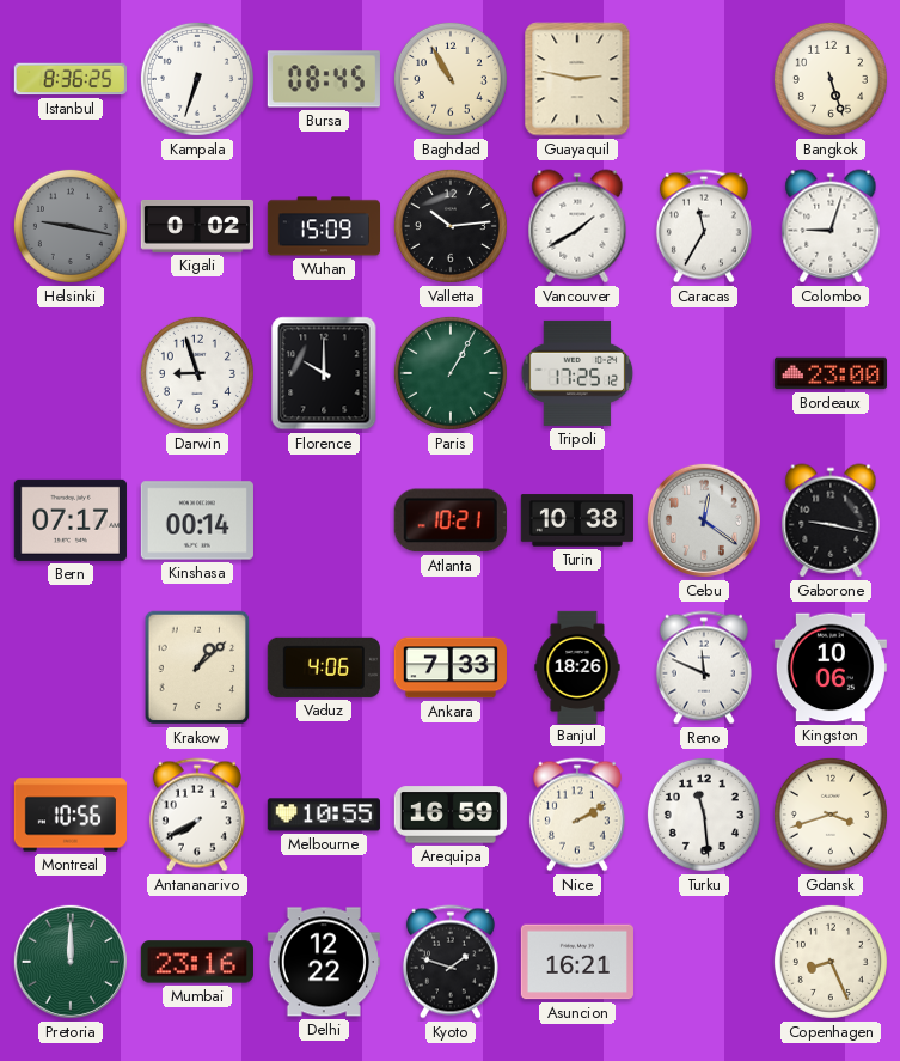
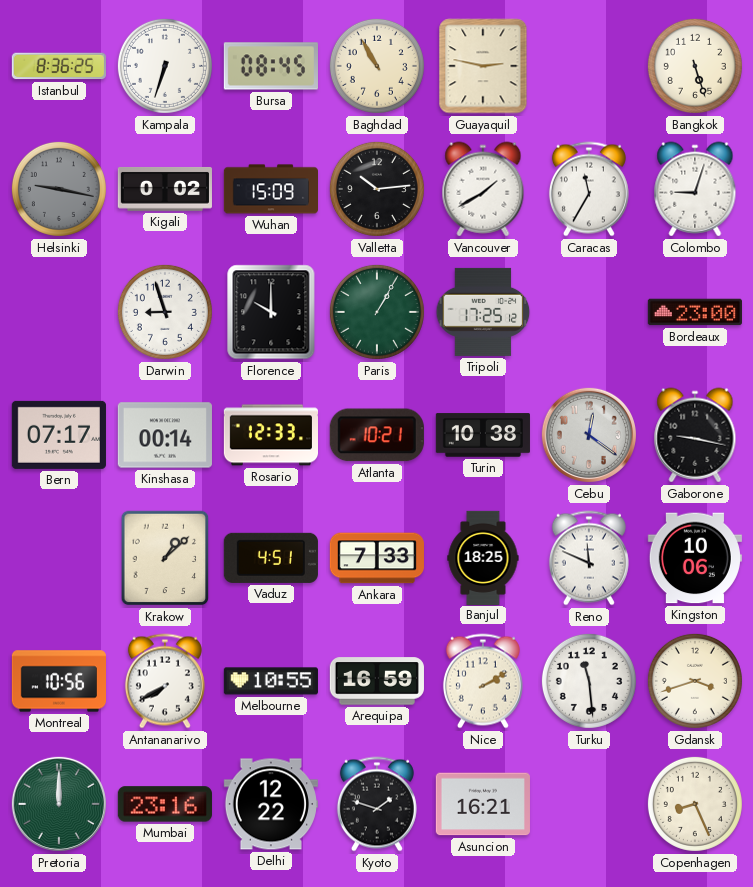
Rosario: none -> 12:33 (270, 435)
Vaduz: 4:06 -> 4:51 (271, 558)
Banjul: 18:26 -> 18:25 (483, 557)
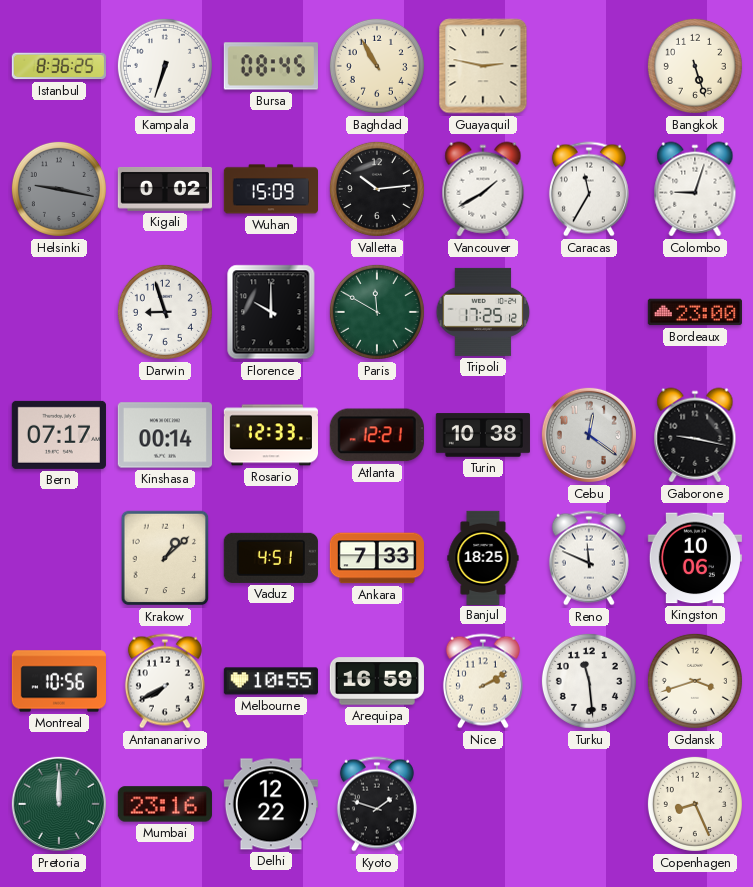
Paris: 1:05 -> 11:50 (377, 312)
Atlanta: 10:21 -> 12:21 (377, 435)
Asuncion: 16:21 -> none (483, 804)
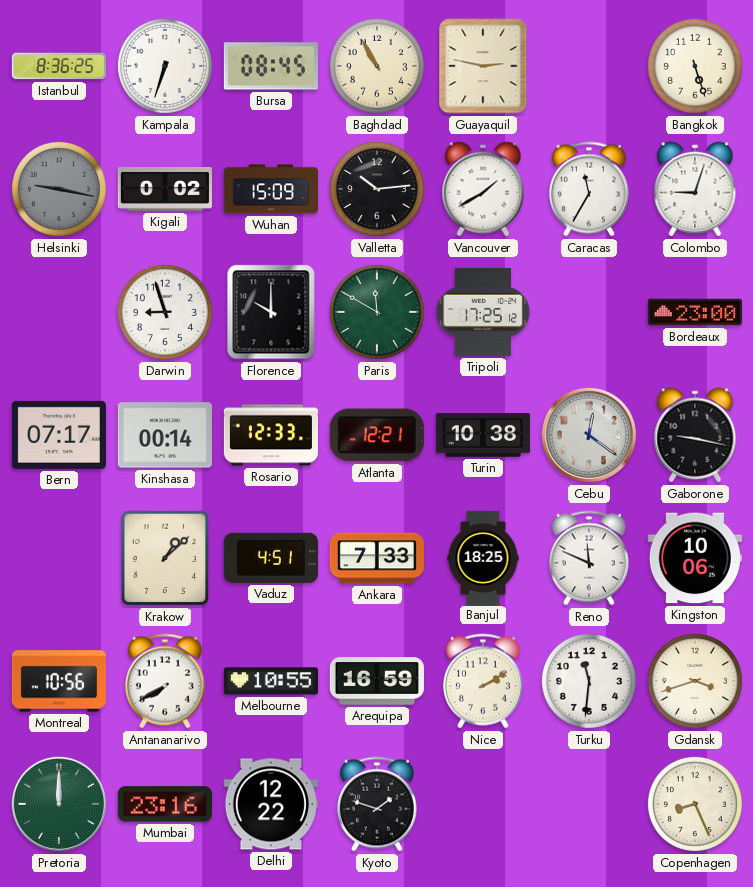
Turku: 11:29 -> 11:31 (589, 681)
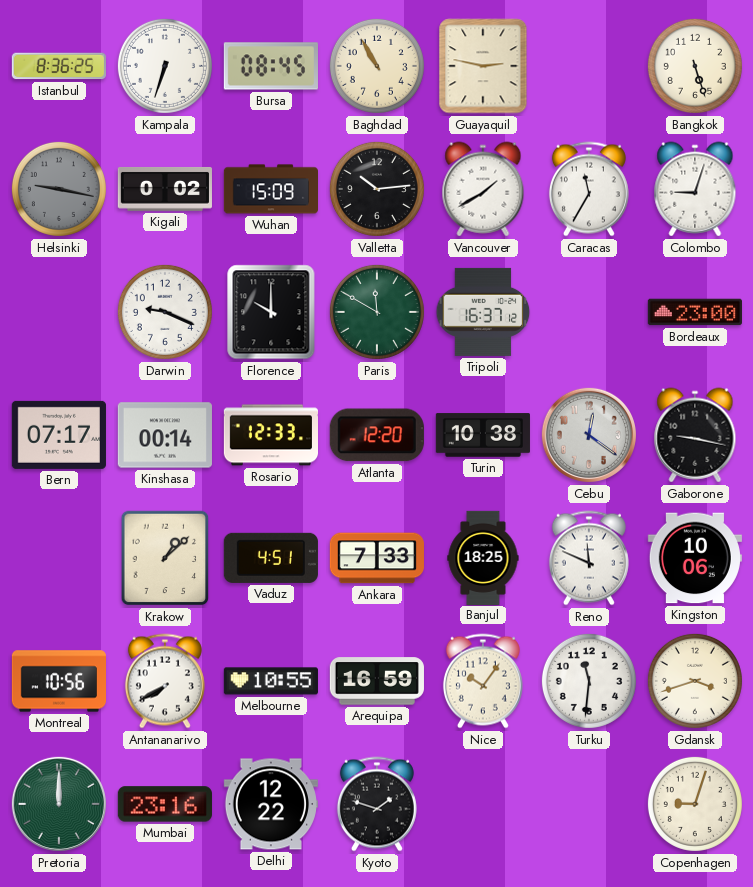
Darwin: 8:57 -> 9:19 (165, 312)
Tripoli: 17:25 -> 16:37 (483, 312)
Atlanta: 12:21 -> 12:20 (377, 435)
Nice: 2:10 -> 10:06 (483, 681)
Copenhagen: 8:26 -> 9:03 (695, 804)
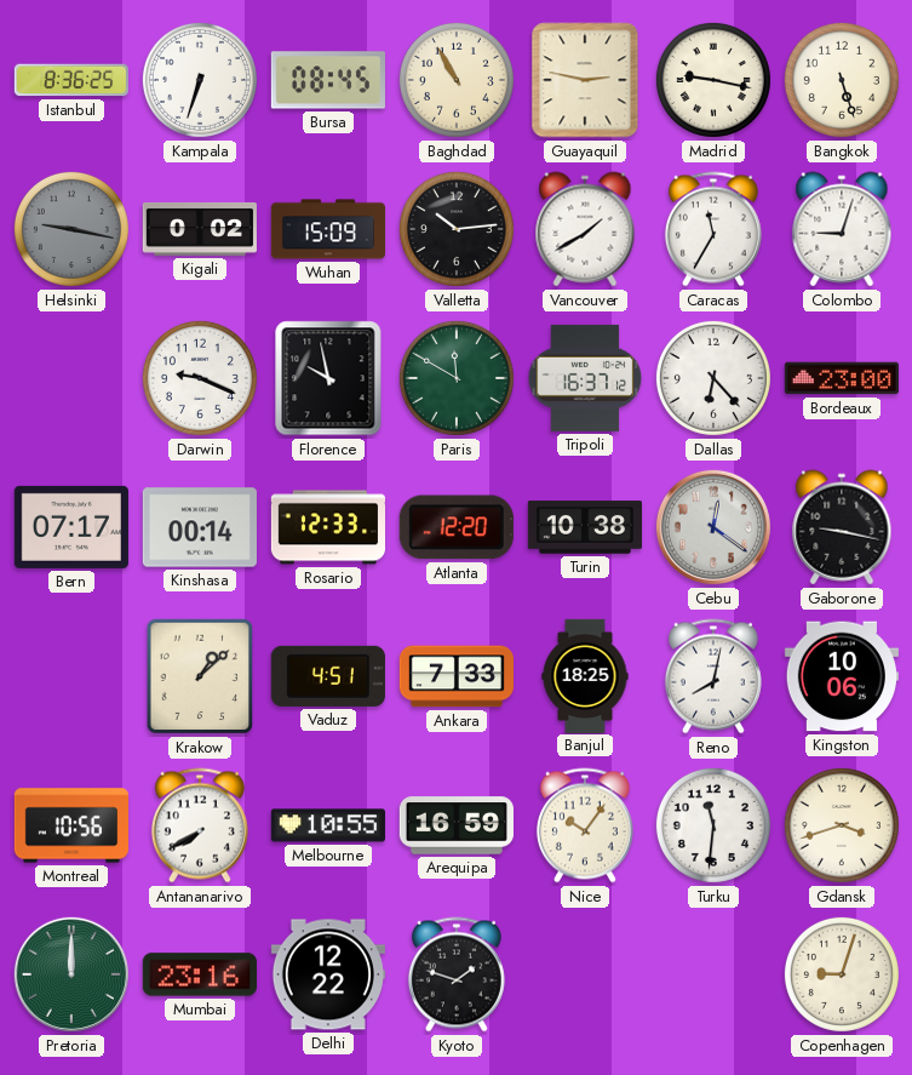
Madrid: none -> 9:17 (713, 80)
Florence: 10:00 -> 9:58 (328, 378)
Dallas: none -> 6:23 (713, 378)
Reno: 11:49 -> 8:02 (713, 676)
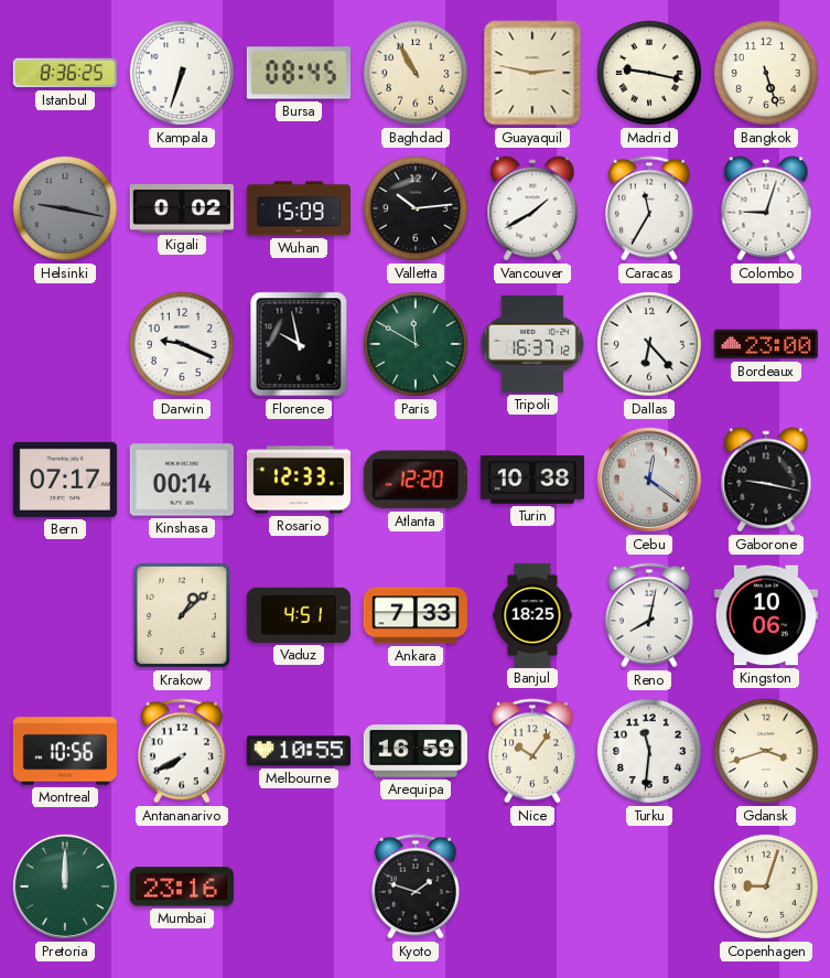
Delhi: 12:22 -> none (328, 974)
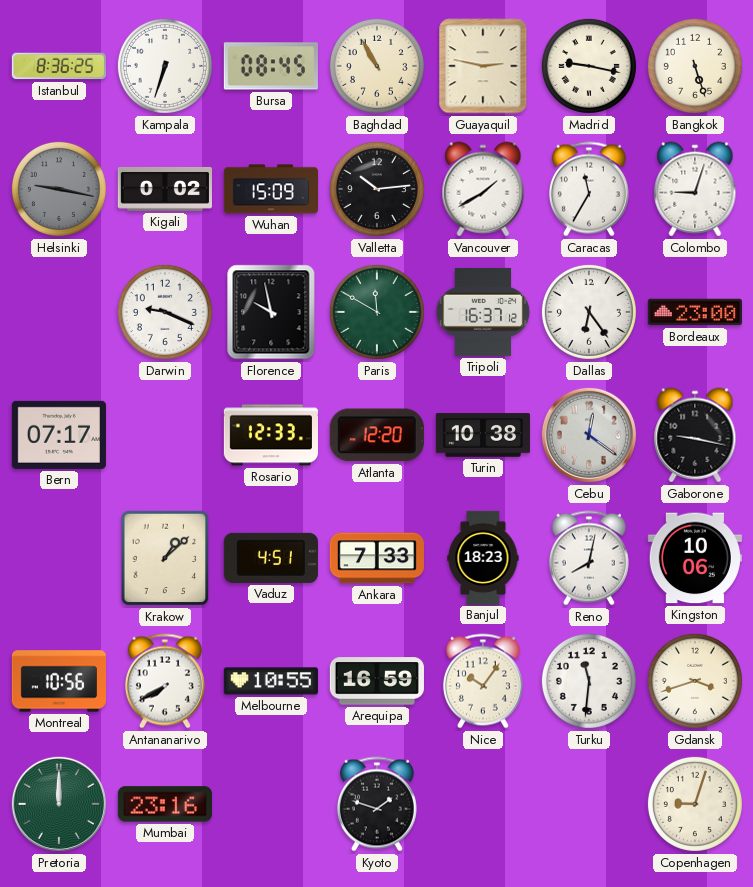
Dallas: 6:23 -> 6:24 (589, 312)
Kinshasa: 00:14 -> none (182, 480)
Banjul: 18:25 -> 18:23 (483, 557)
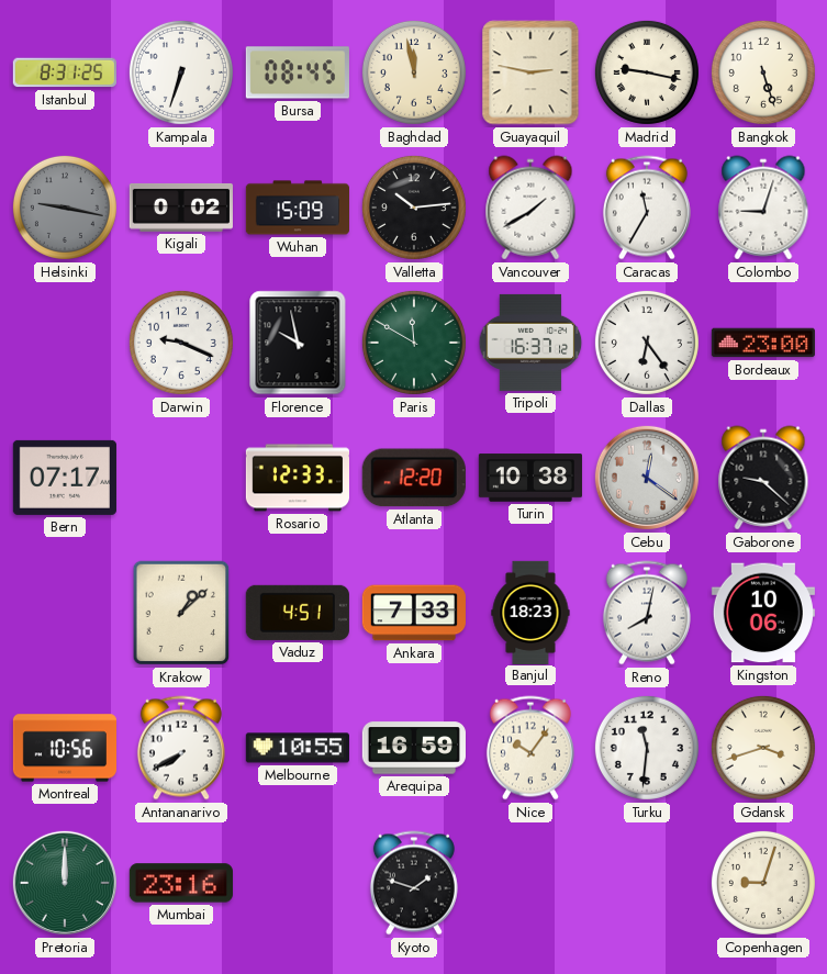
Istanbul: 8:36 -> 8:31 (65, 72)
Baghdad: 10:55 -> 11:58 (414, 72)
Gaborone: 9:17 -> 9:22 (763, 478)
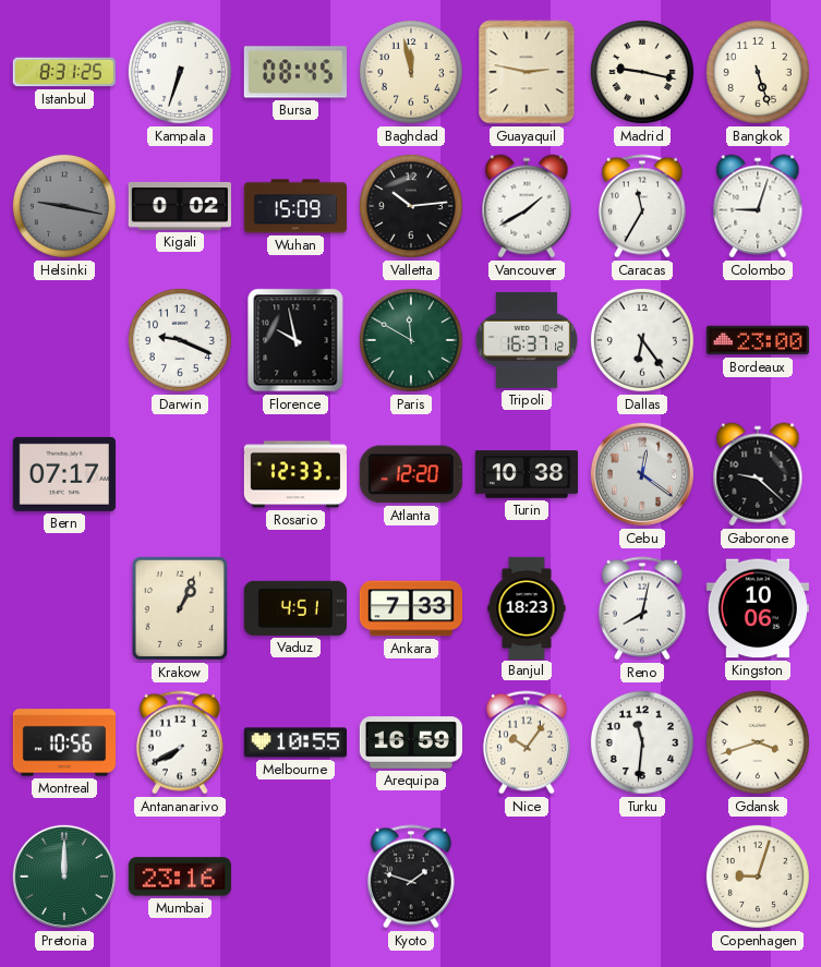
Krakow: 1:08 -> 1:04 (180, 608)
